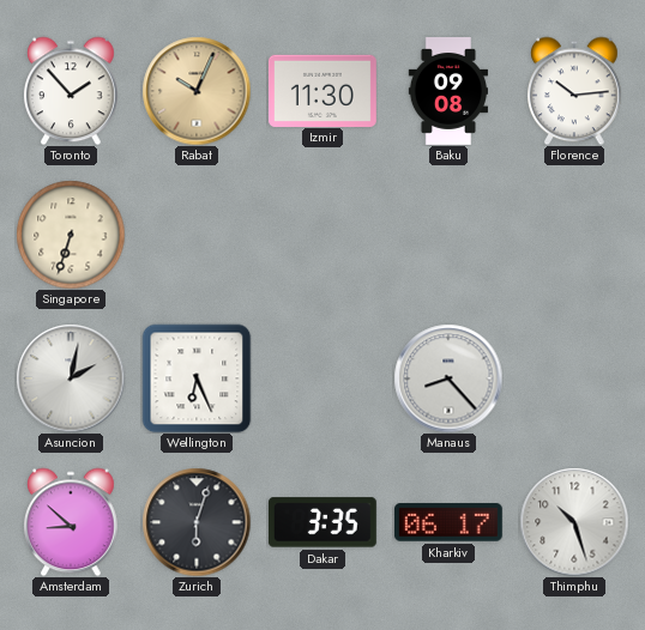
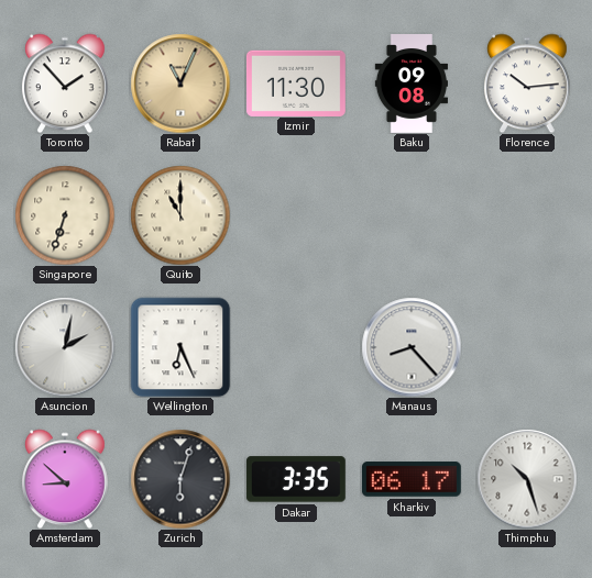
Rabat: 10:04 -> 11:04 (180, 84)
Quito: none -> 11:00 (180, 215)
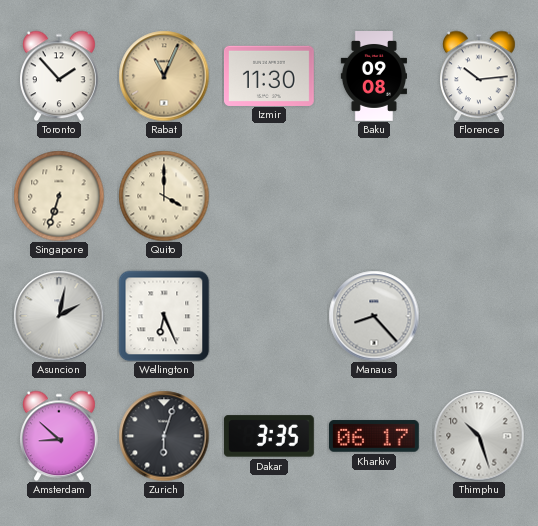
Quito: 11:00 -> 4:00 (164, 196)
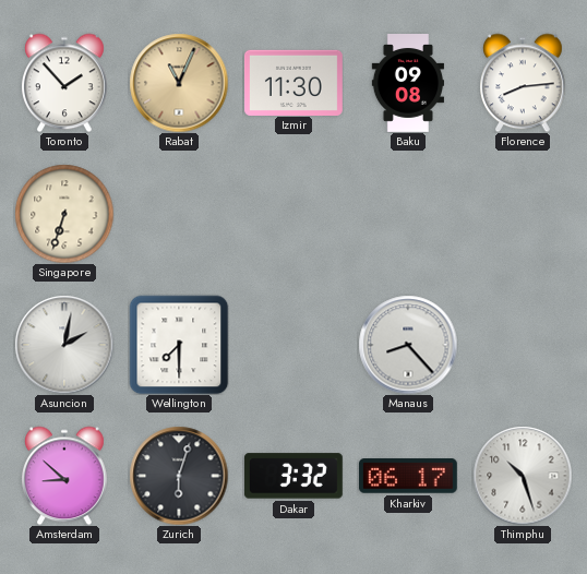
Florence: 10:14 -> 8:14 (524, 83)
Quito: 4:00 -> none (164, 196)
Wellington: 6:26 -> 7:30 (179, 345)
Dakar: 3:35 -> 3:32 (293, 476)
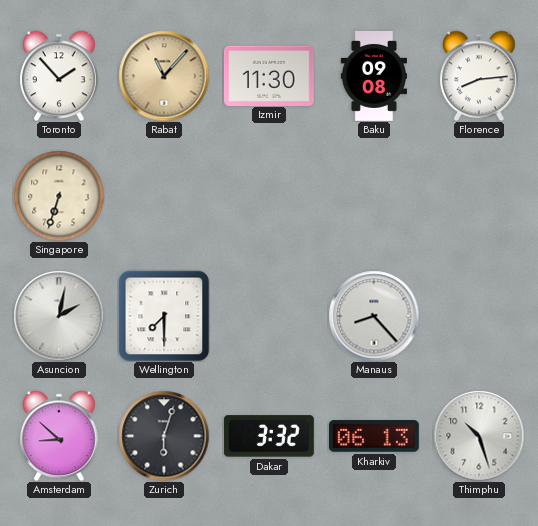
Rabat: 11:04 -> 11:07 (164, 76)
Kharkiv: 06:17 -> 06:13 (374, 436)
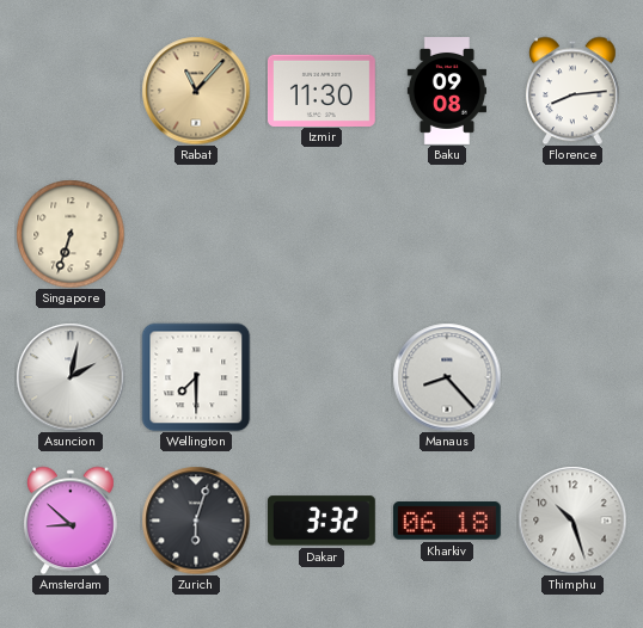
Toronto: 1:53 -> none (60, 76)
Kharkiv: 06:13 -> 06:18 (447, 521)
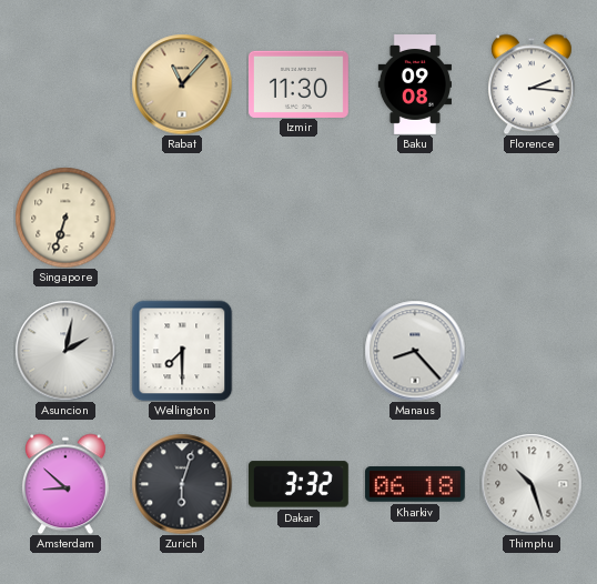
Florence: 8:14 -> 2:16 (533, 84)
